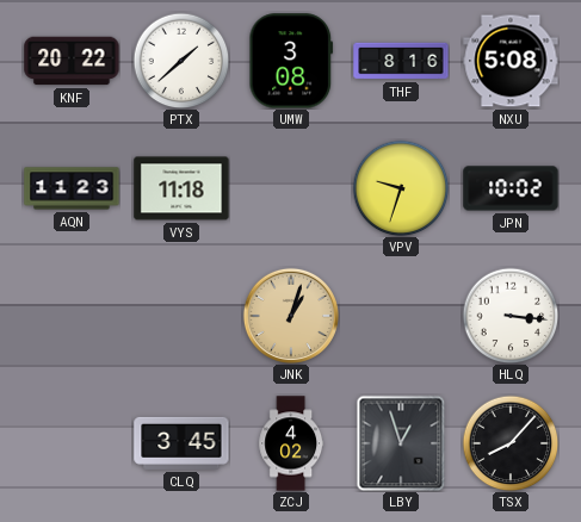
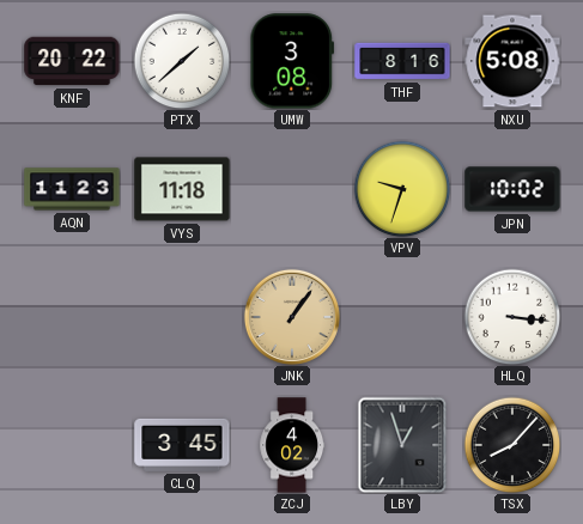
JNK: 1:03 -> 1:06 (292, 317)
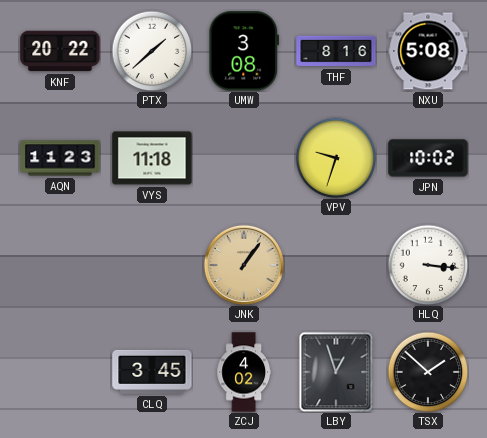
TSX: 8:07 -> 1:52 (428, 372)
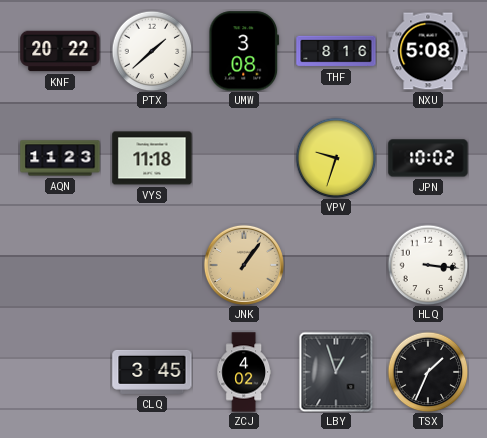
TSX: 1:52 -> 1:34 (428, 372)
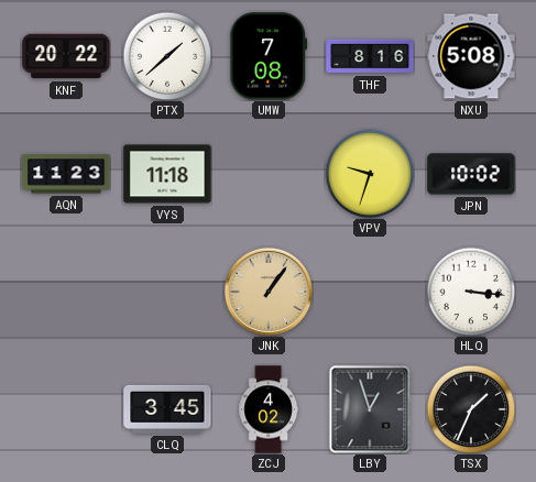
UMW: 3:08 -> 7:08 (269, 56)
